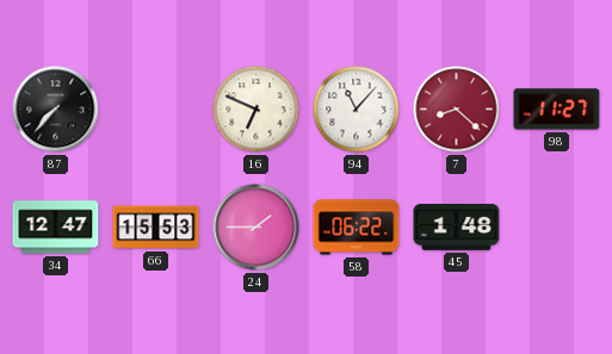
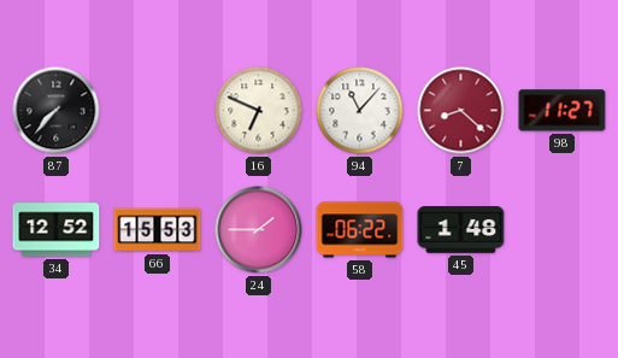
34: 12:47 -> 12:52 (57, 230)
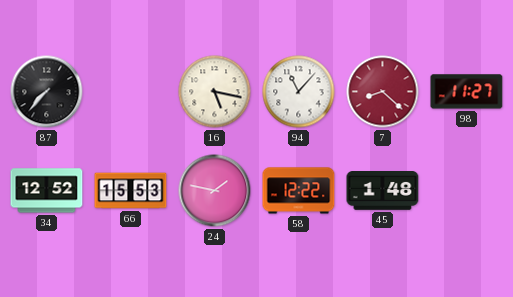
16: 6:49 -> 5:17 (215, 92)
24: 1:45 -> 1:47 (215, 191)
58: 06:22 -> 12:22 (299, 191)
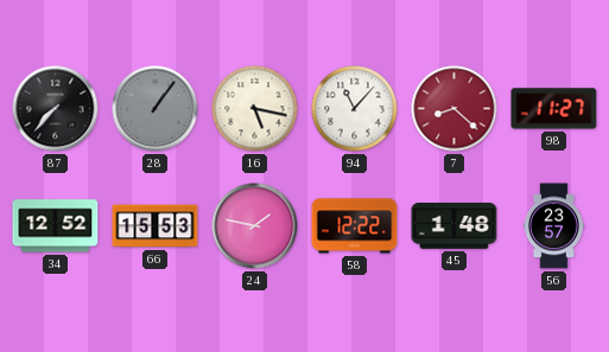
28: none -> 1:06 (156, 109)
56: none -> 23:57 (553, 226)
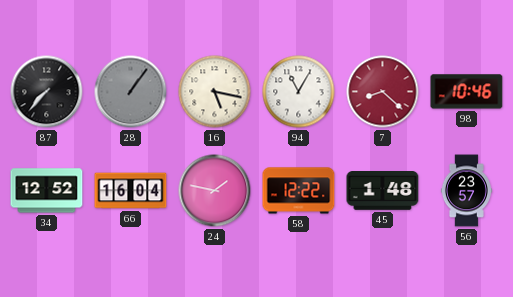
94: 11:07 -> 11:05 (299, 92)
98: 11:27 -> 10:46 (467, 92)
66: 15:53 -> 16:04 (131, 191)
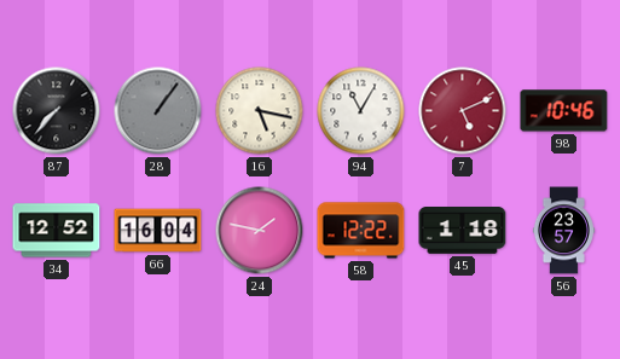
7: 8:22 -> 5:11 (463, 111)
45: 1:48 -> 1:18 (463, 231)
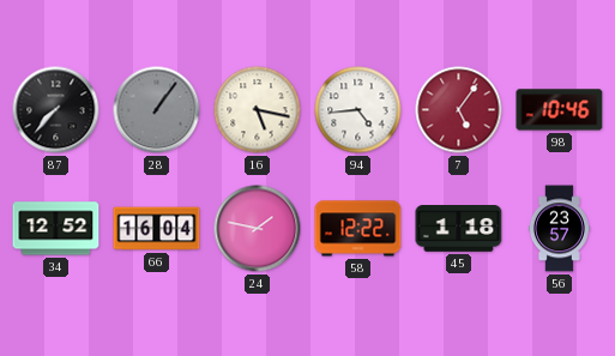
94: 11:05 -> 4:44 (358, 110)
7: 5:11 -> 5:06 (459, 110)
